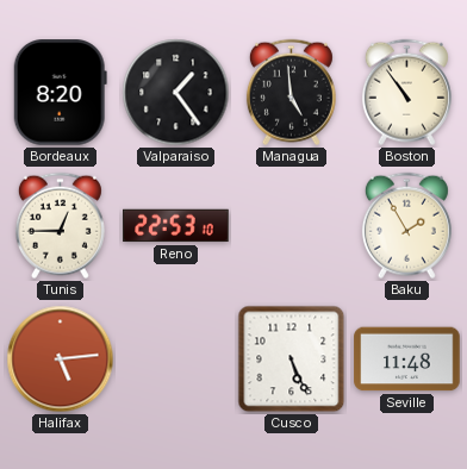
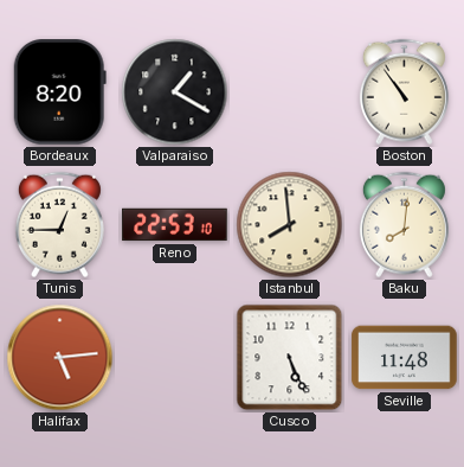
Valparaiso: 1:24 -> 1:20 (175, 92)
Managua: 4:59 -> none (291, 93)
Istanbul: none -> 7:59 (290, 225)
Baku: 1:55 -> 8:01 (404, 225)
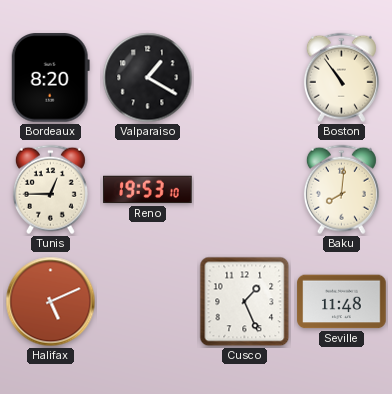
Reno: 22:53 -> 19:53 (148, 190)
Istanbul: 7:59 -> none (290, 225)
Halifax: 5:14 -> 5:11 (51, 302)
Cusco: 5:26 -> 1:26 (245, 302)
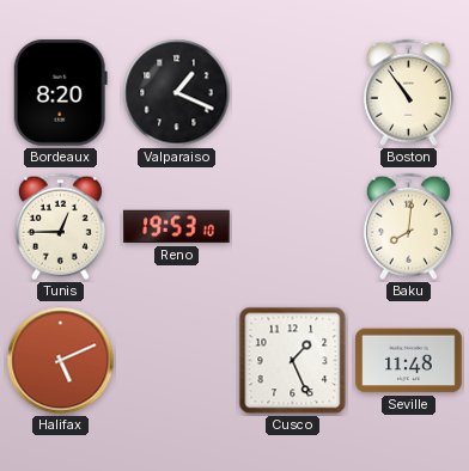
Valparaiso: 1:20 -> 1:19 (177, 93)
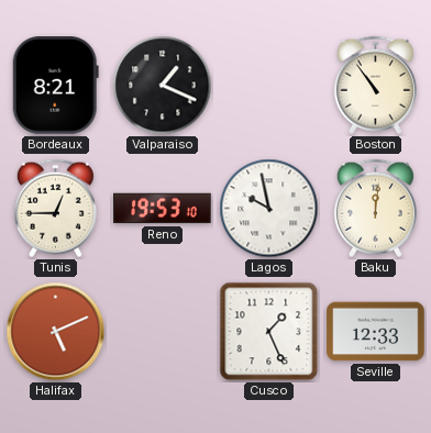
Bordeaux: 8:20 -> 8:21 (55, 86)
Lagos: none -> 9:58 (269, 209)
Baku: 8:01 -> 12:01 (375, 209)
Seville: 11:48 -> 12:33 (376, 332)
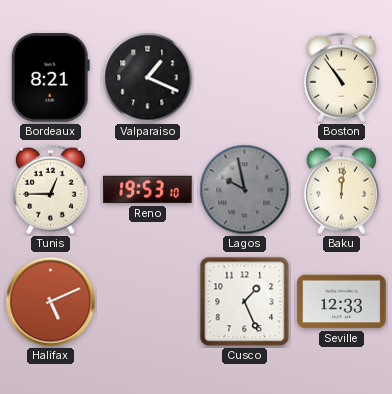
Lagos dial: white -> grey (245, 190)
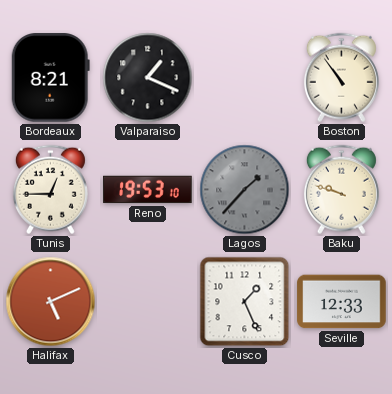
Lagos: 9:58 -> 1:37 (245, 190)
Baku: 12:01 -> 9:48 (341, 190)
